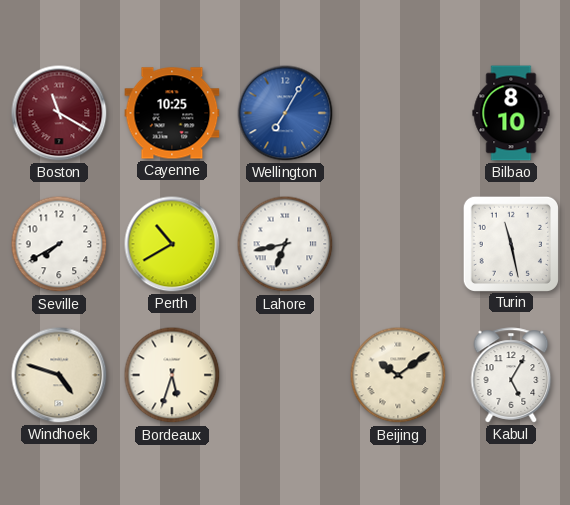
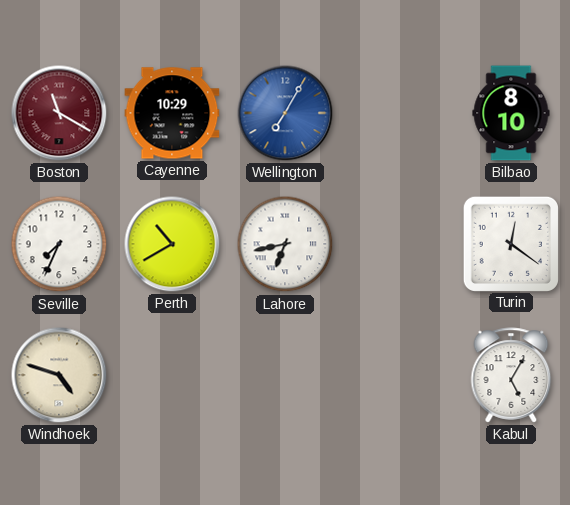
Cayenne: 10:25 -> 10:29 (172, 113)
Seville: 7:40 -> 7:34 (59, 244)
Turin: 11:28 -> 12:21 (510, 243)
Bordeaux: 5:33 -> none (172, 375)
Beijing: 10:09 -> none (398, 375)
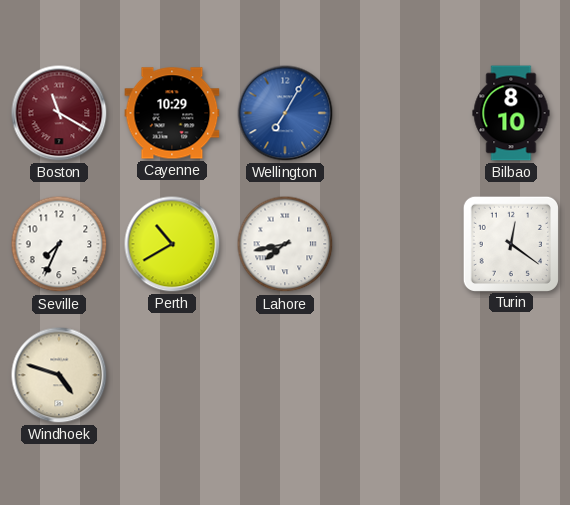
Lahore: 6:43 -> 7:43 (285, 244)
Kabul: 5:05 -> none (511, 375)
